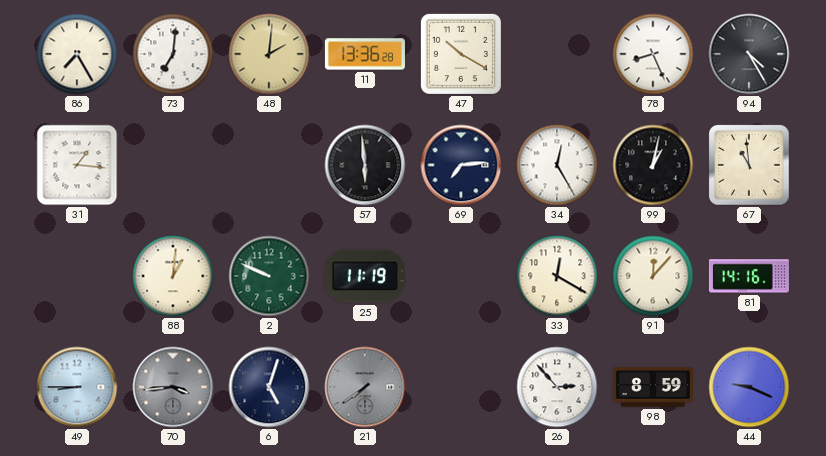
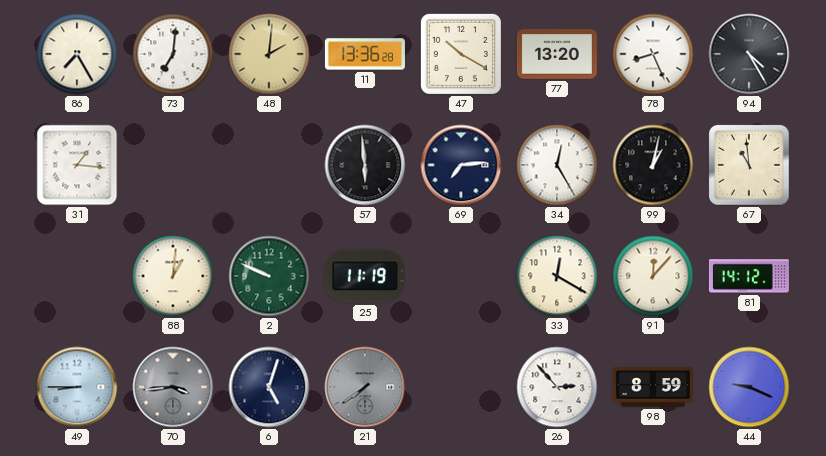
77: none -> 13:20 (557, 54)
81: 14:16 -> 14:12 (749, 276)
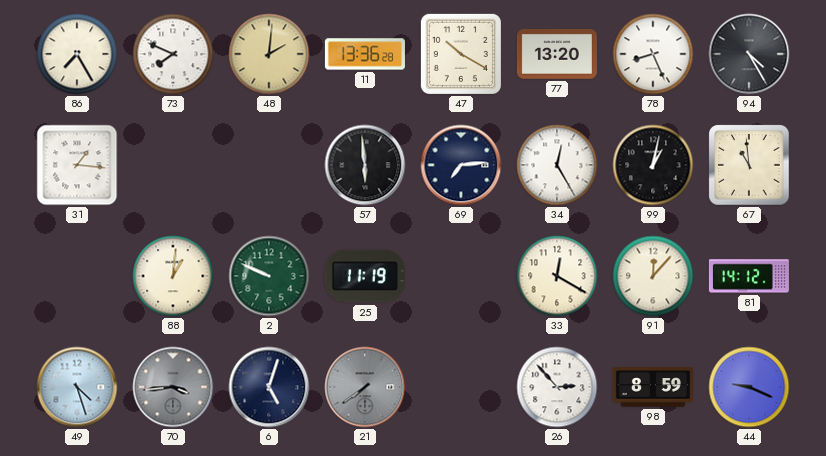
73: 7:01 -> 7:49 (173, 54)
49: 8:45 -> 4:27 (77, 387)
